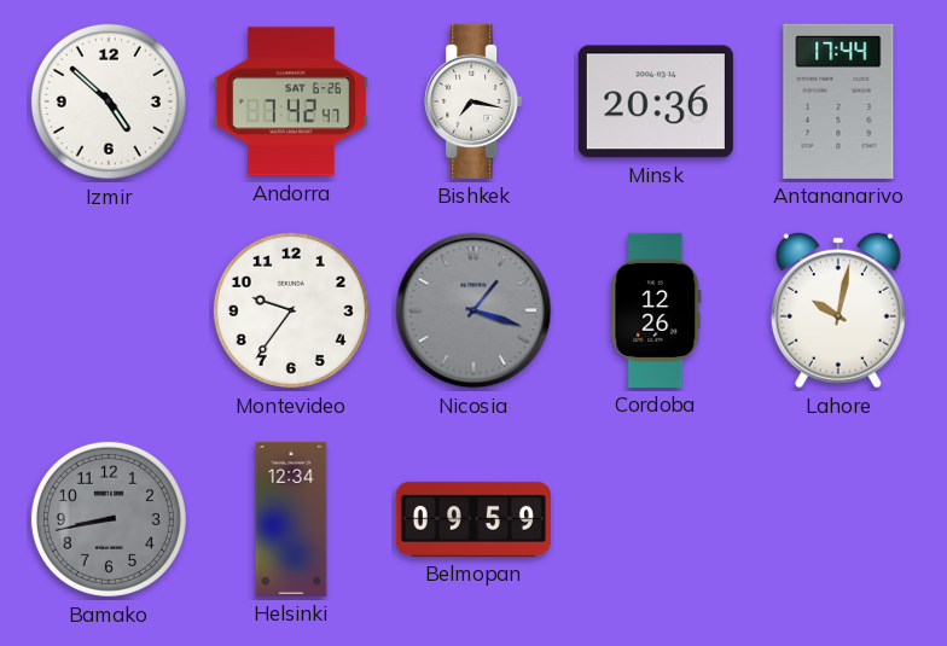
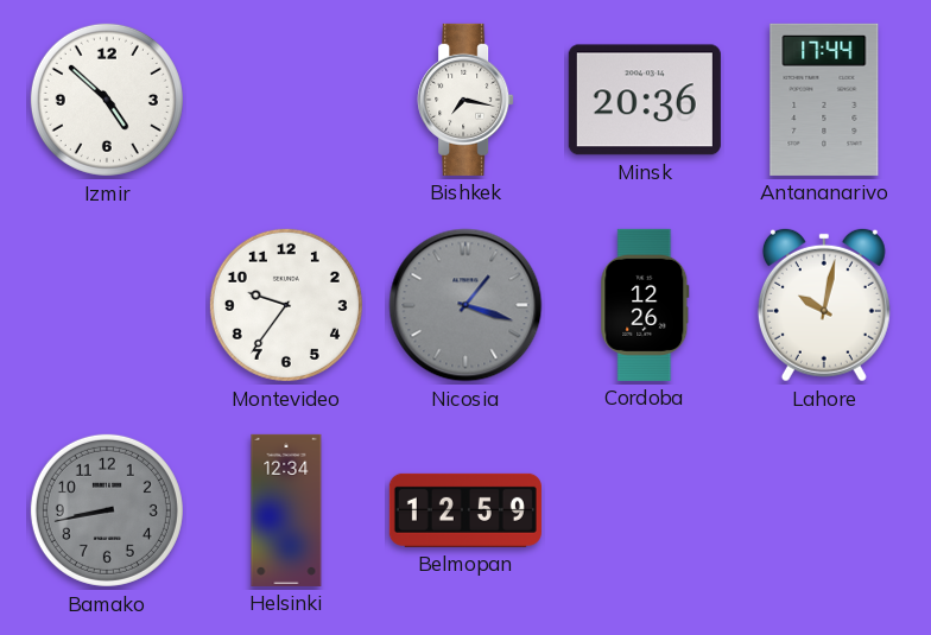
Andorra: 7:42 -> none (291, 101)
Belmopan: 09:59 -> 12:59 (465, 510)
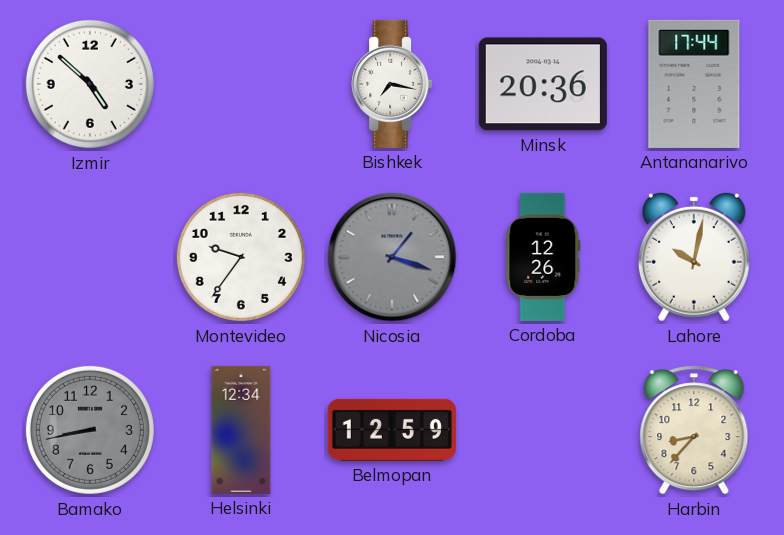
Harbin: none -> 8:37 (694, 430)
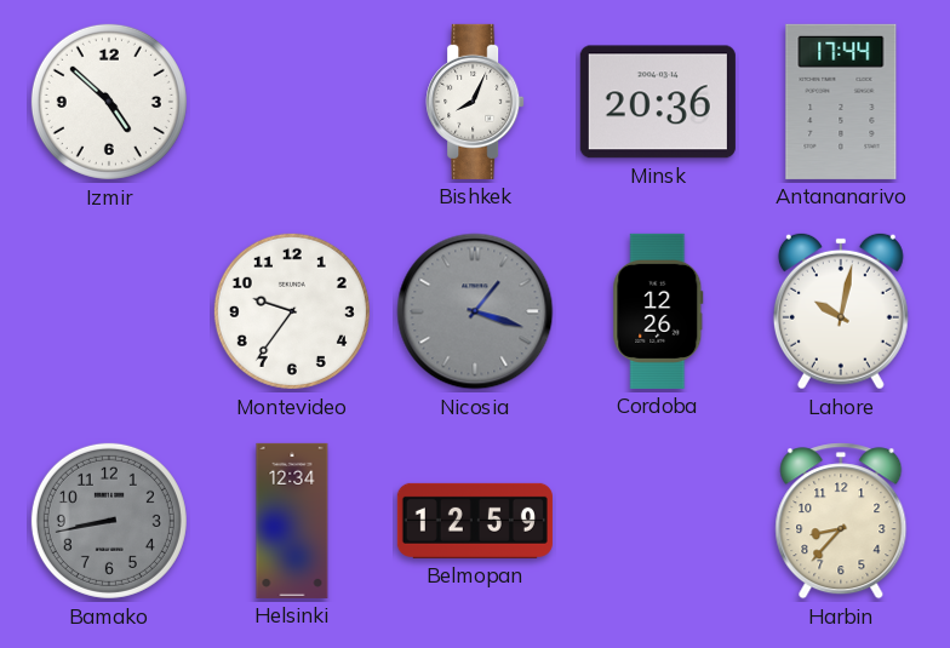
Bishkek: 7:17 -> 8:04 (475, 102)
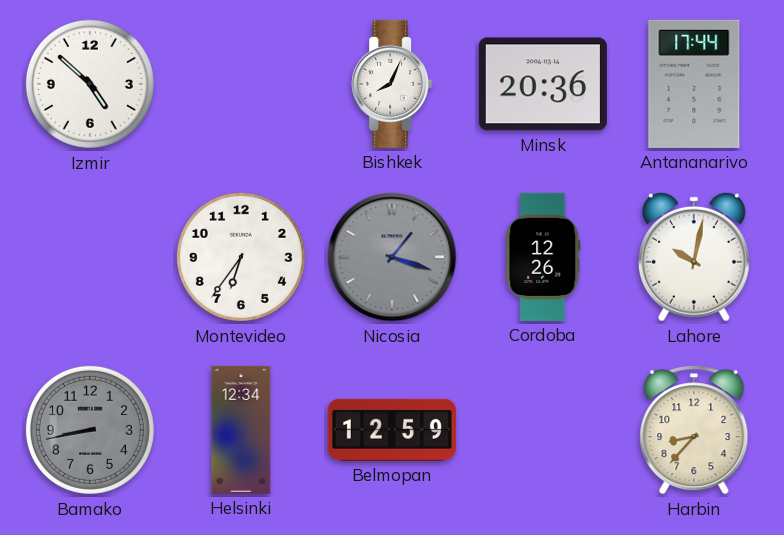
Montevideo: 9:36 -> 6:36 (241, 257)
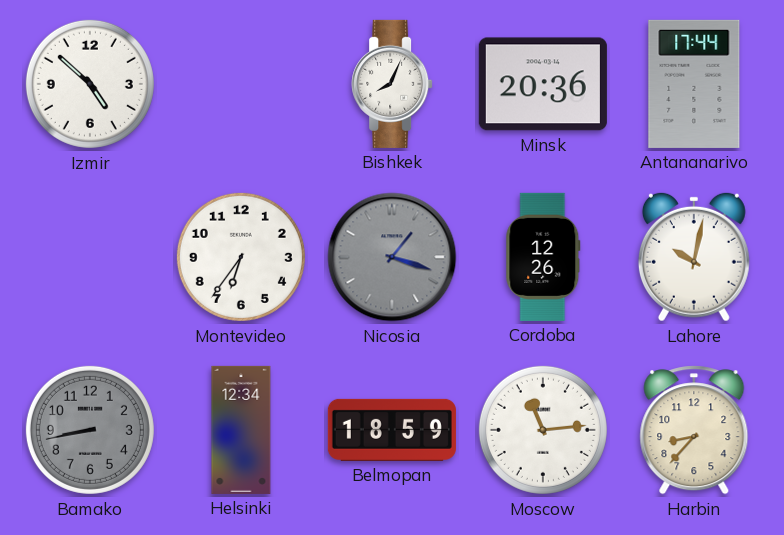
Belmopan: 12:59 -> 18:59 (392, 430)
Moscow: none -> 11:14 (543, 430)
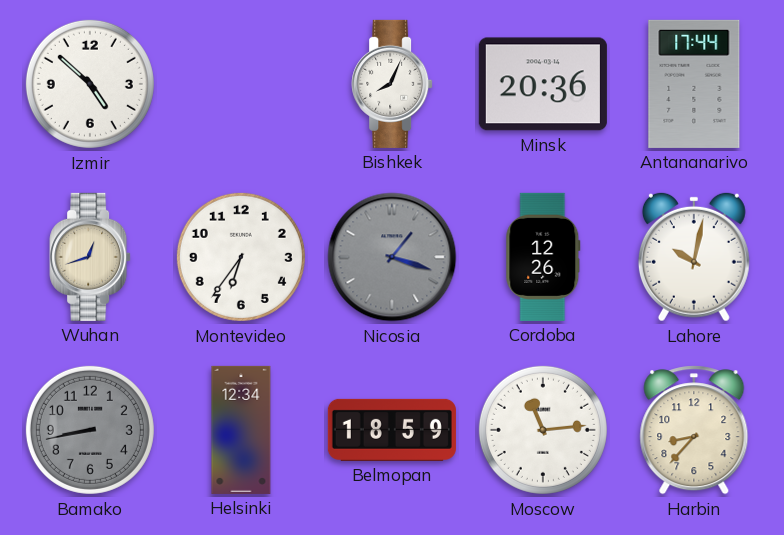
Wuhan: none -> 12:42 (90, 257)
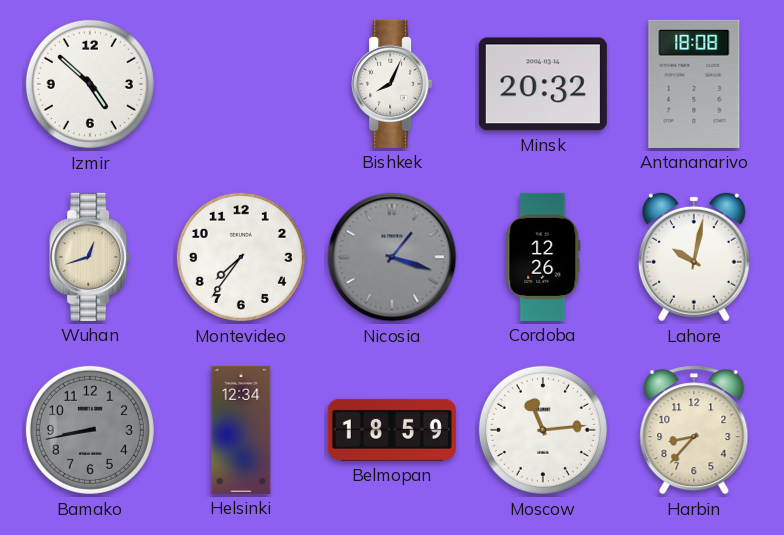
Minsk: 20:36 -> 20:32 (543, 84)
Antananarivo: 17:44 -> 18:08 (694, 84)
Montevideo: 6:36 -> 7:36 (241, 257)
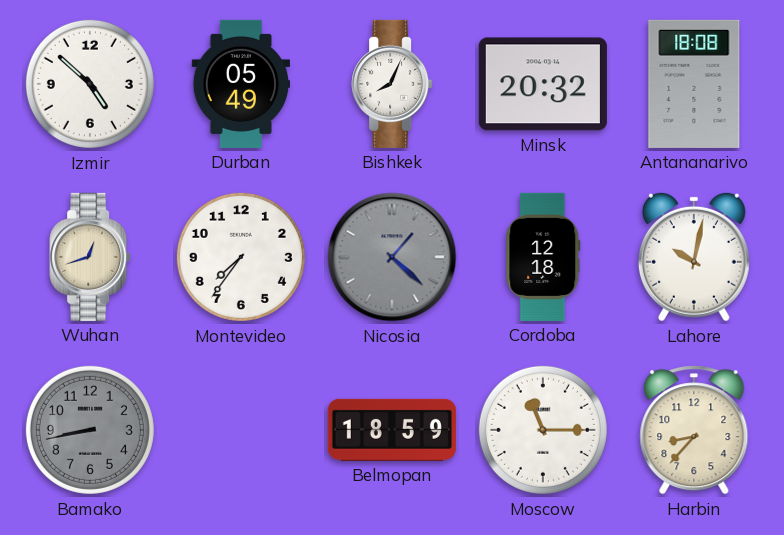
Durban: none -> 05:49 (241, 84)
Nicosia: 1:18 -> 1:22 (392, 257)
Cordoba: 12:26 -> 12:18 (543, 257)
Helsinki: 12:34 -> none (241, 430)
Moscow: 11:14 -> 11:15 (543, 430)
